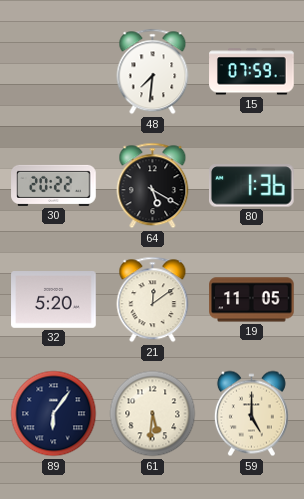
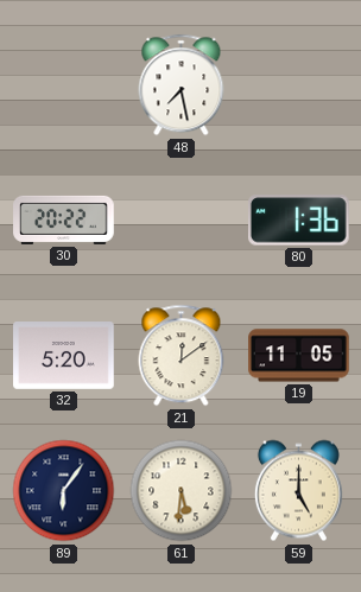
48: 7:31 -> 7:28 (182, 85)
15: 07:59 -> none (252, 72)
64: 5:20 -> none (153, 186)
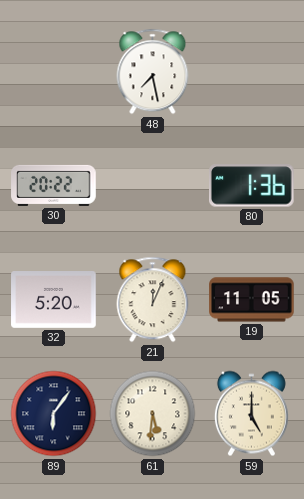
21: 12:09 -> 12:04 (153, 300)
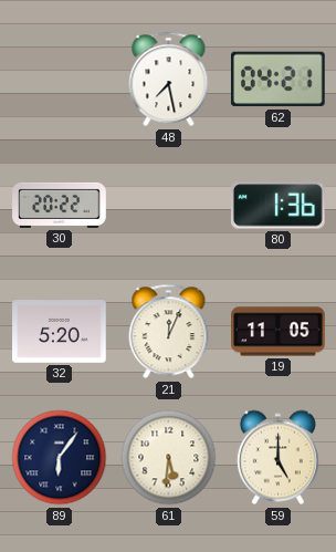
62: none -> 04:21 (279, 80)
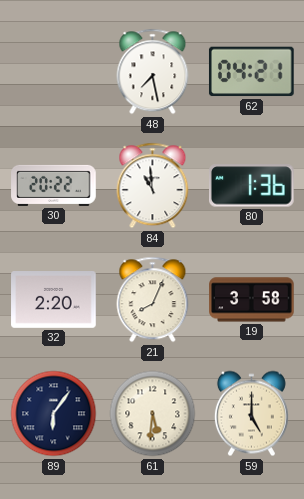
84: none -> 10:59 (153, 186)
32: 5:20 -> 2:20 (54, 300)
21: 12:04 -> 8:04 (153, 300)
19: 11:05 -> 3:58 (252, 300)
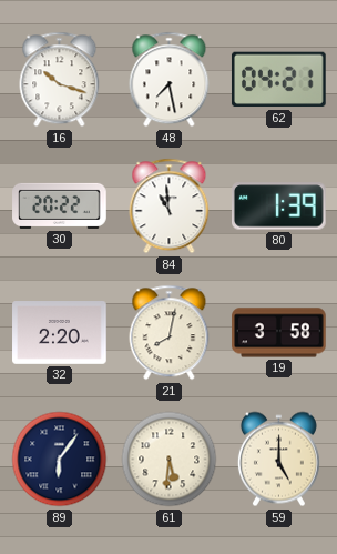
16: none -> 10:18 (60, 80)
80: 1:36 -> 1:39 (279, 207)
21: 8:04 -> 8:02 (170, 333)
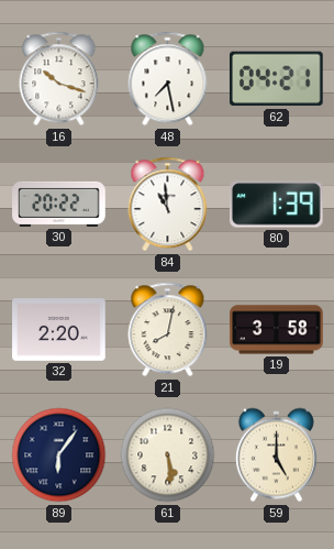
61: 5:31 -> 5:29 (168, 455)
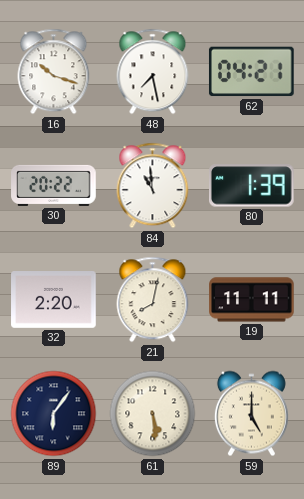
19: 3:58 -> 11:11 (252, 300)
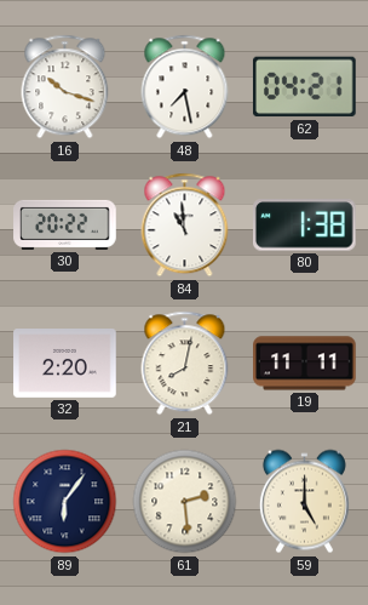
80: 1:39 -> 1:38 (305, 226)
61: 5:29 -> 2:29 (185, 502)
